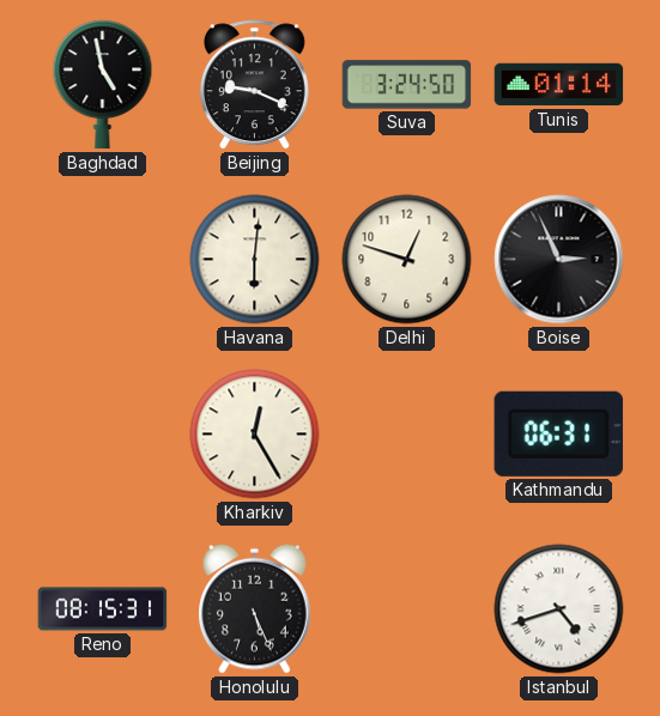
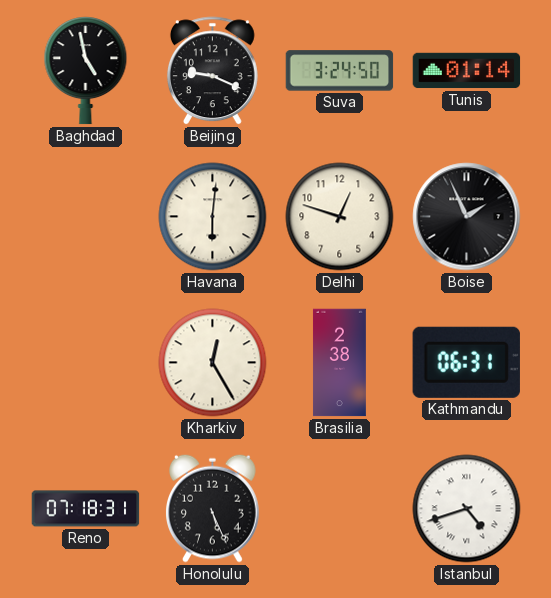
Boise: 2:56 -> 1:56 (467, 217)
Brasilia: none -> 2:38 (339, 363)
Reno: 08:15 -> 07:18 (86, 509)
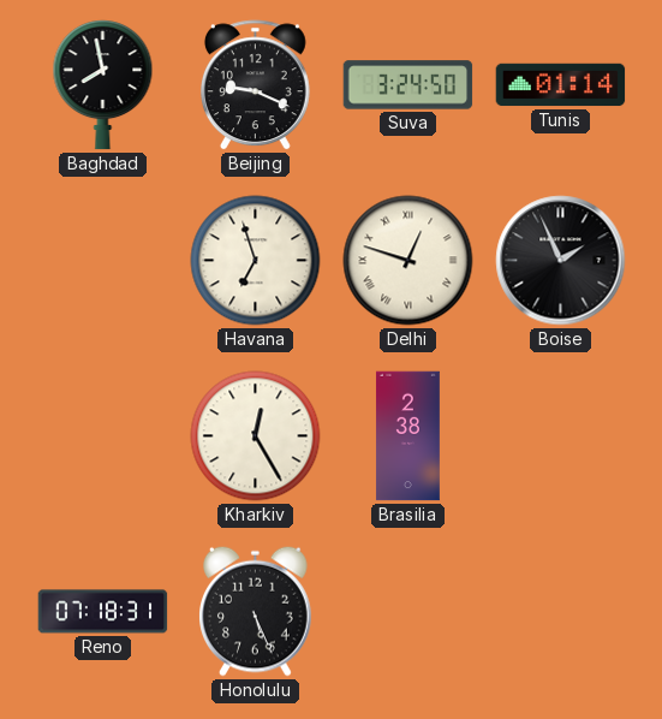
Baghdad: 4:58 -> 7:58 (103, 85)
Havana: 6:01 -> 6:57 (256, 261)
Delhi numerals: Arabic -> Roman (408, 261)
Kathmandu: 06:31 -> none (466, 362)
Istanbul: 4:42 -> none (467, 509)
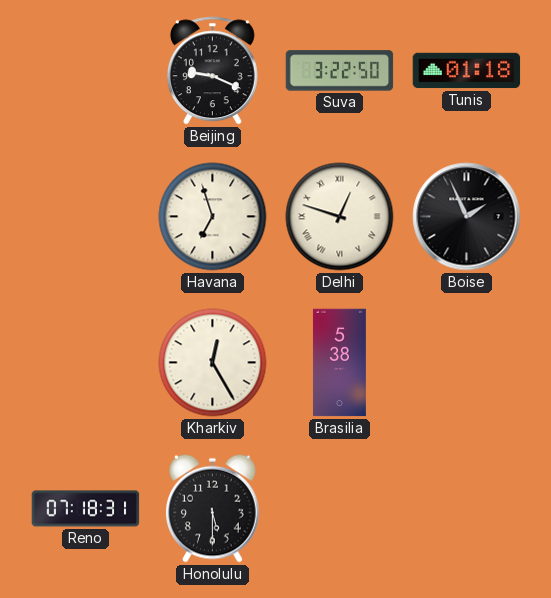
Baghdad: 7:58 -> none (103, 85)
Suva: 3:24 -> 3:22 (340, 71)
Tunis: 01:14 -> 01:18 (467, 71)
Brasilia: 2:38 -> 5:38 (339, 363)
Honolulu: 5:26 -> 5:30 (213, 508)
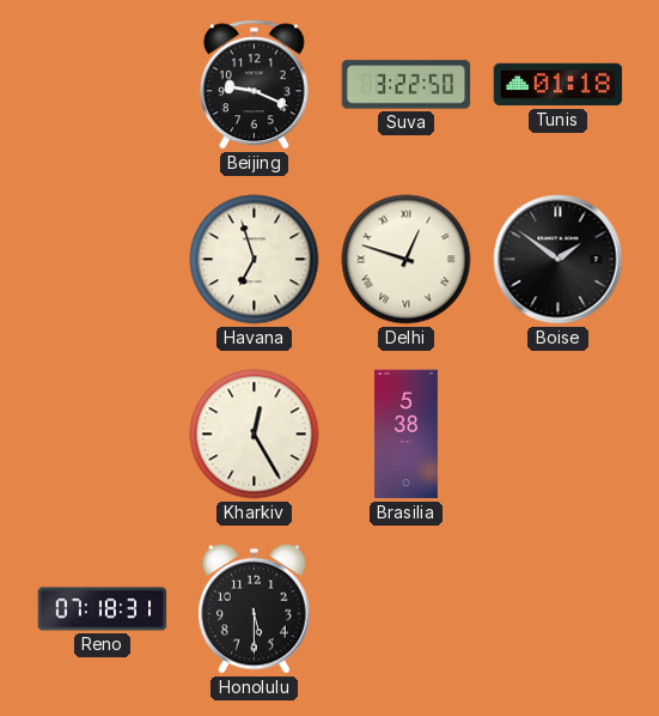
Boise: 1:56 -> 1:51 (559, 260)
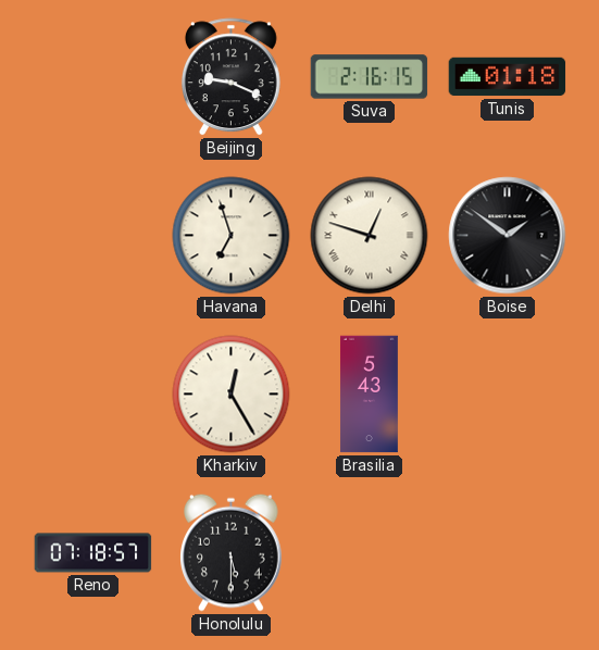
Suva: 3:22 -> 2:16 (370, 77)
Brasilia: 5:38 -> 5:43 (369, 395)
Reno: 07:18:31 -> 07:18:57 (93, 553)
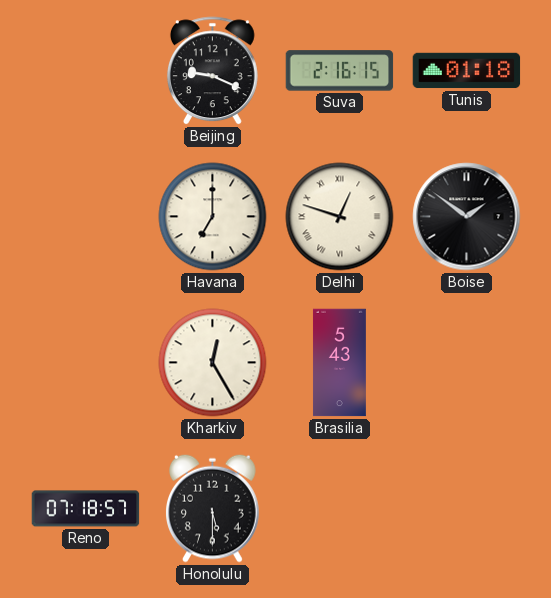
Havana: 6:57 -> 7:00 (213, 217)
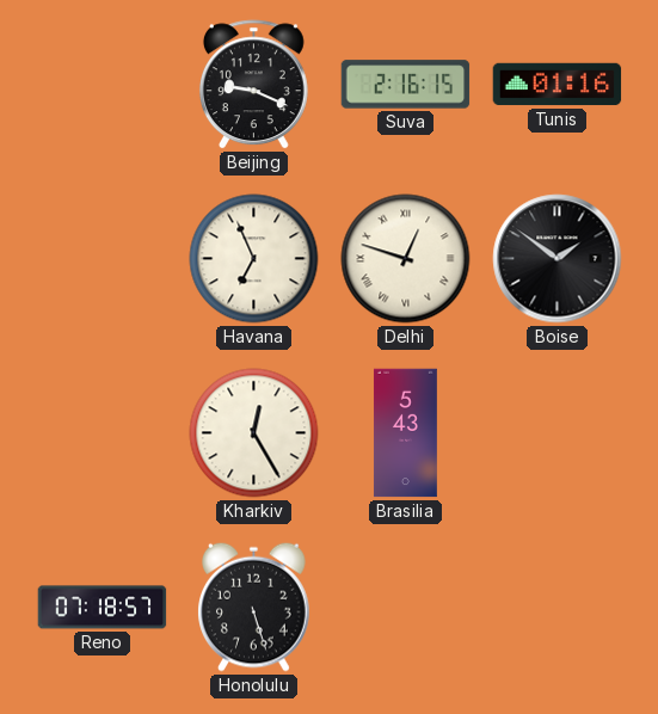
Tunis: 01:18 -> 01:16 (558, 85)
Havana: 7:00 -> 6:56 (254, 259)
Honolulu: 5:30 -> 5:27 (254, 607)
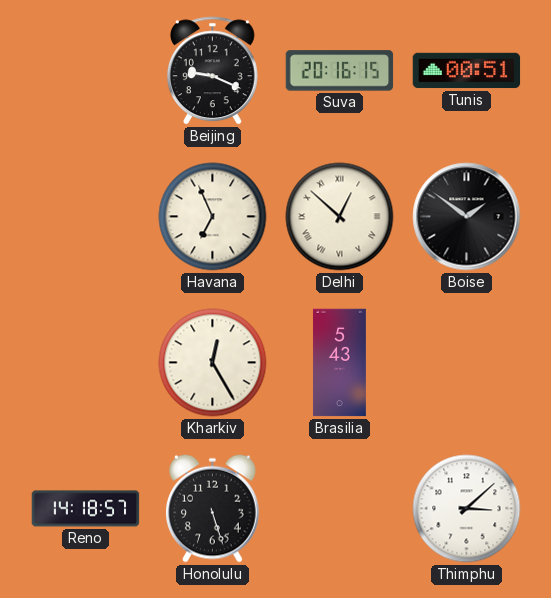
Suva: 2:16 -> 20:16 (340, 71)
Tunis: 01:16 -> 00:51 (467, 71)
Delhi: 12:48 -> 12:52 (340, 217)
Reno: 07:18 -> 14:18 (86, 509)
Thimphu: none -> 3:08 (467, 509)
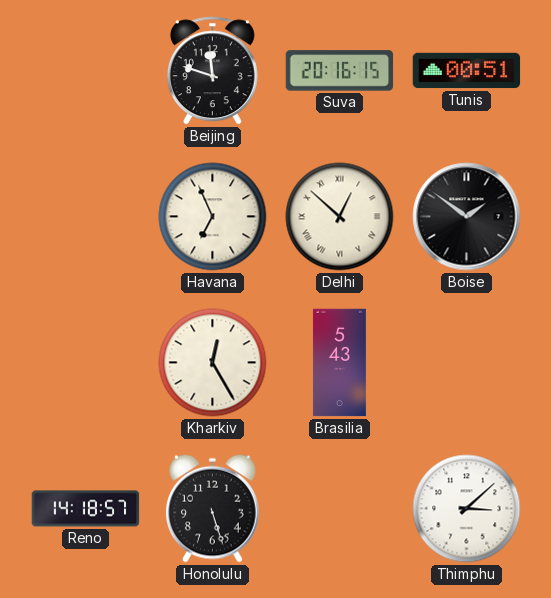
Beijing: 9:19 -> 11:48 (212, 71)
